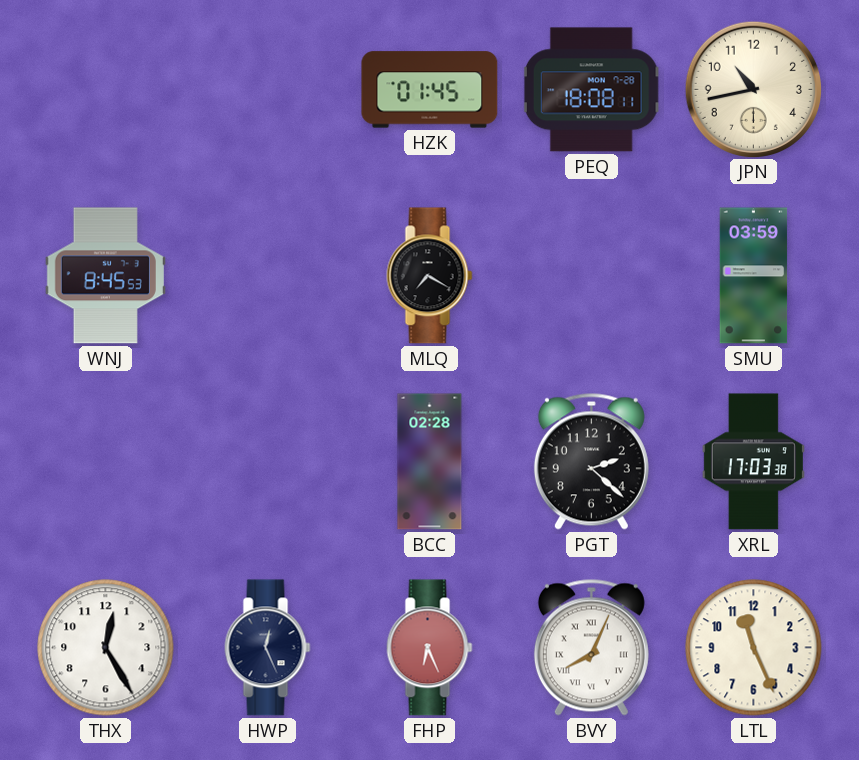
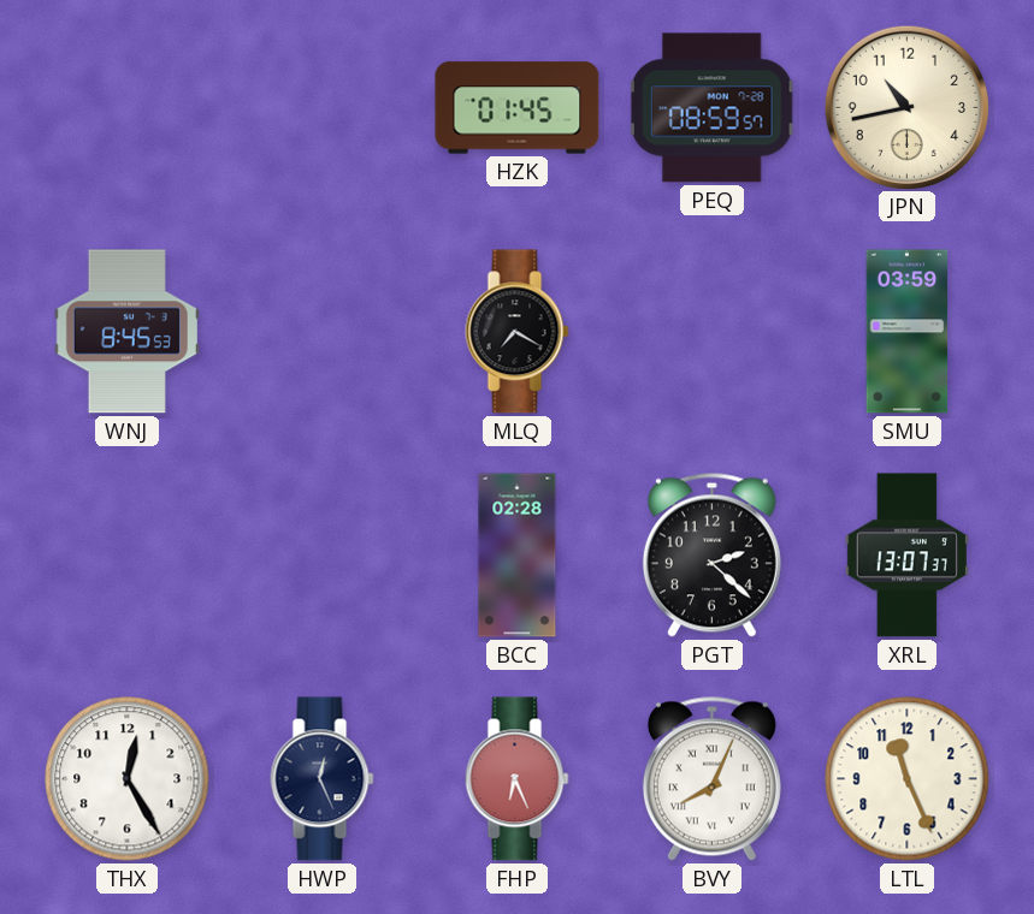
PEQ: 18:08 -> 08:59 (711, 108)
XRL: 17:03 -> 13:07 (906, 556)
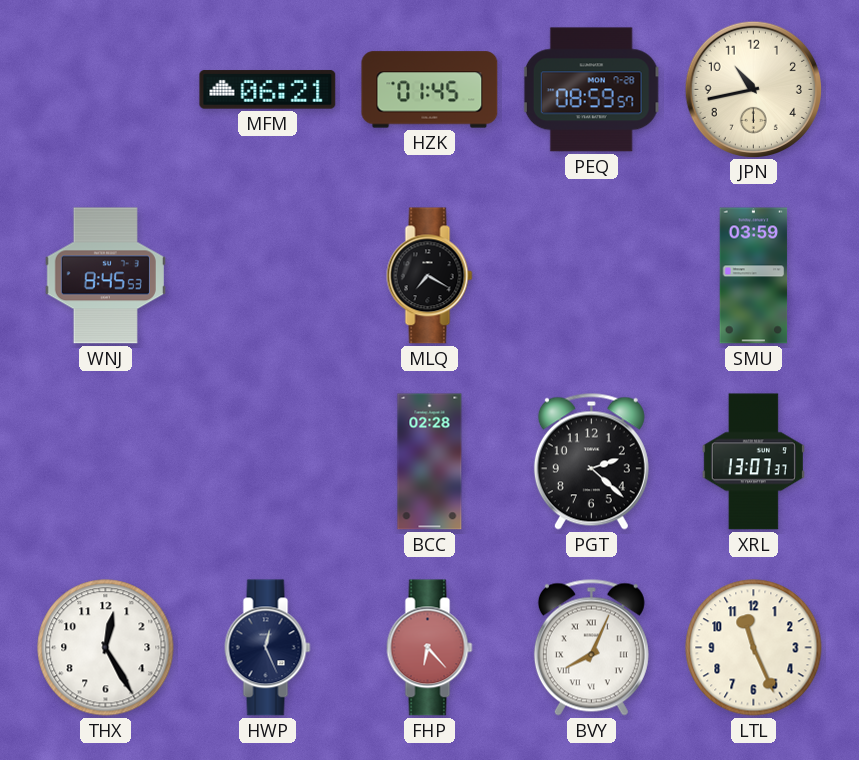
MFM: none -> 06:21 (268, 90)
FHP: 6:26 -> 6:23 (430, 648)
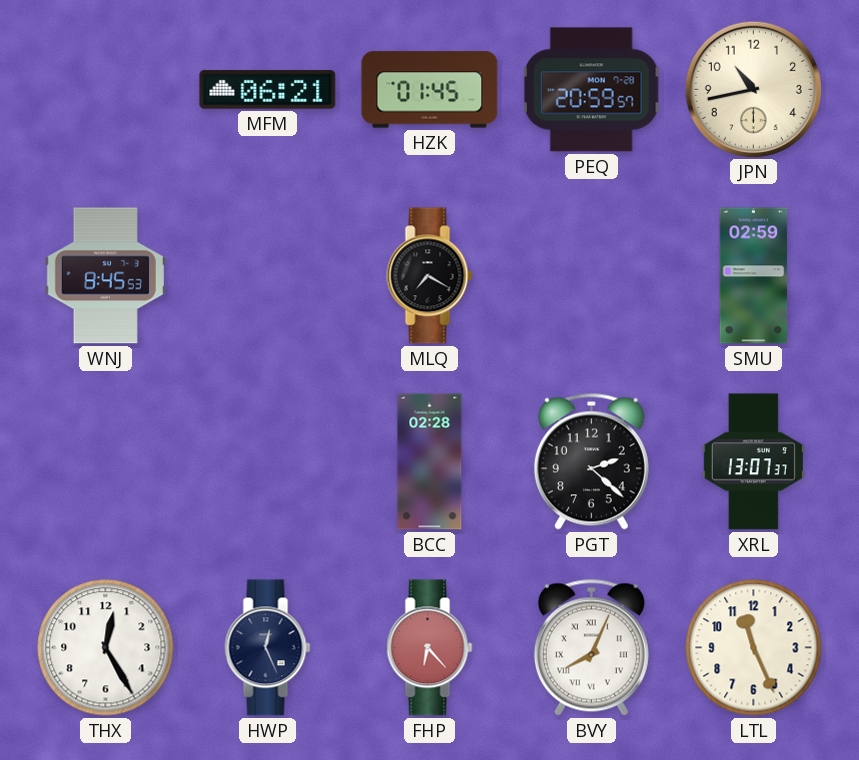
PEQ: 08:59 -> 20:59 (591, 90)
SMU: 03:59 -> 02:59 (754, 276)
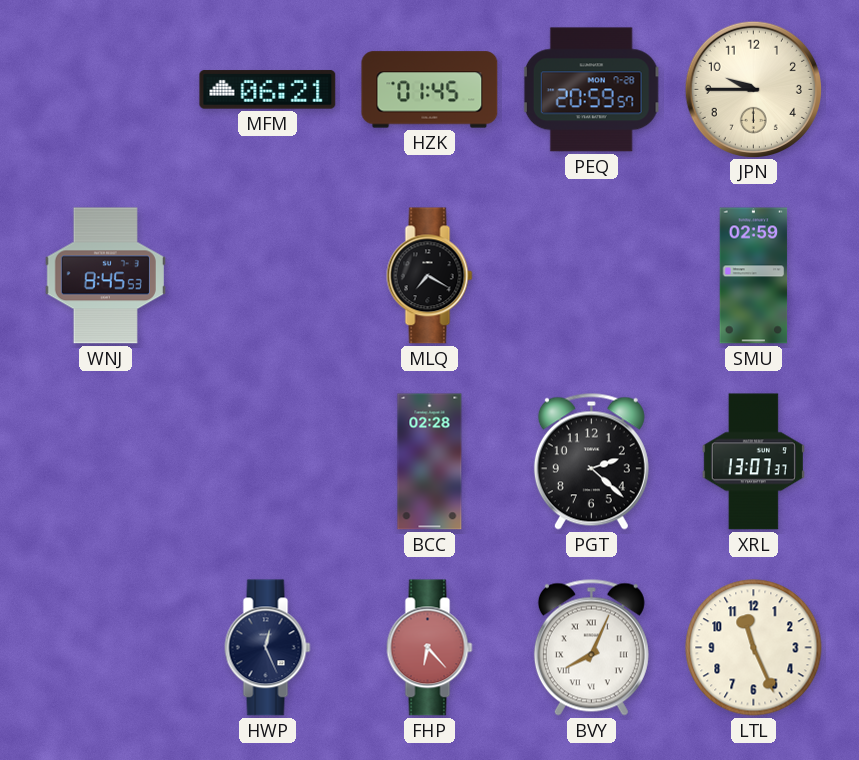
JPN: 10:43 -> 9:45 (753, 89)
THX: 12:25 -> none (106, 648)
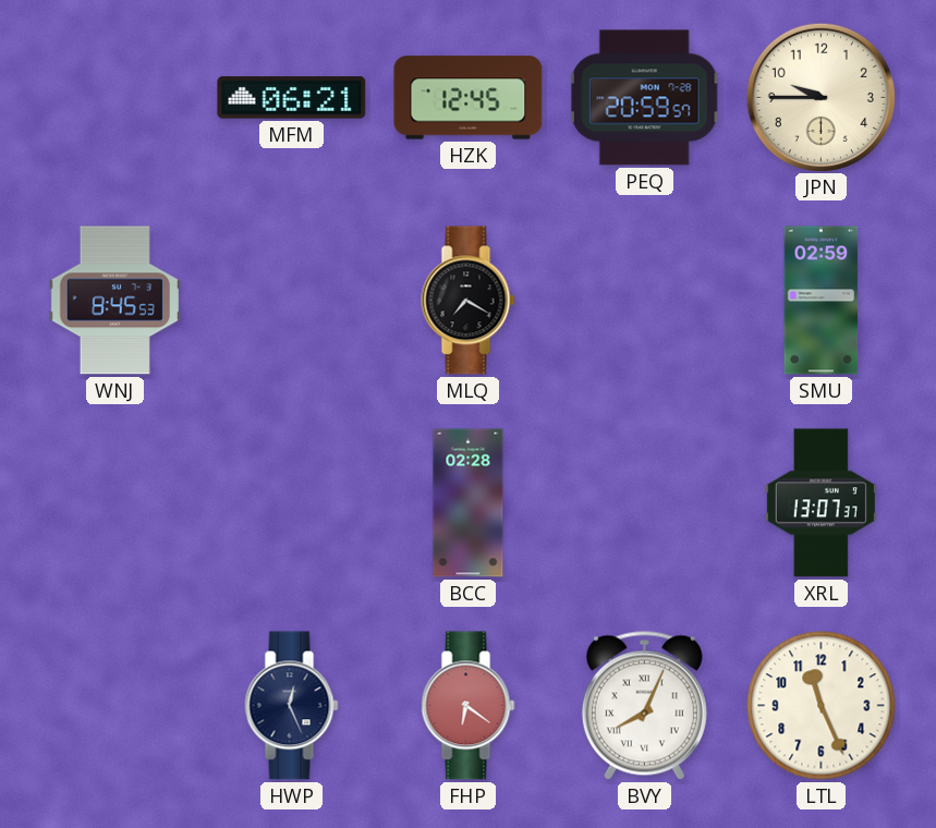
HZK: 01:45 -> 12:45 (469, 98)
PGT: 2:22 -> none (591, 461)
FHP: 6:23 -> 6:21 (469, 706)
